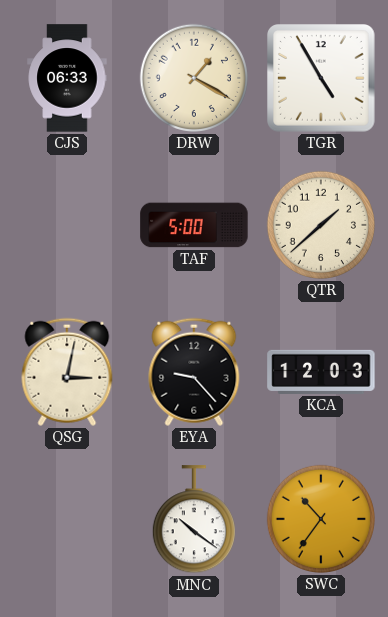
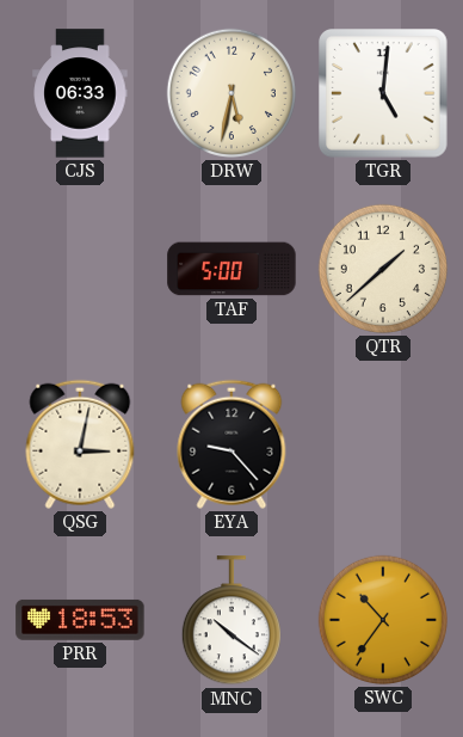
DRW: 1:20 -> 5:32 (231, 93)
TGR: 4:55 -> 5:01 (384, 94)
KCA: 12:03 -> none (321, 372)
PRR: none -> 18:53 (80, 620)
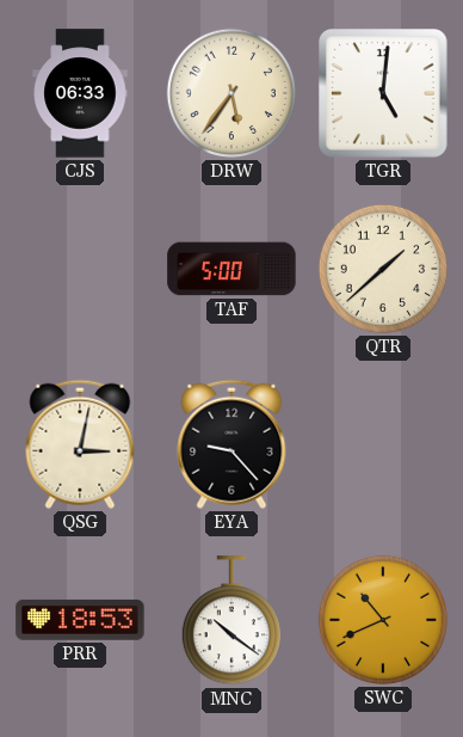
DRW: 5:32 -> 5:36 (231, 93)
SWC: 10:36 -> 10:41 (383, 620)
